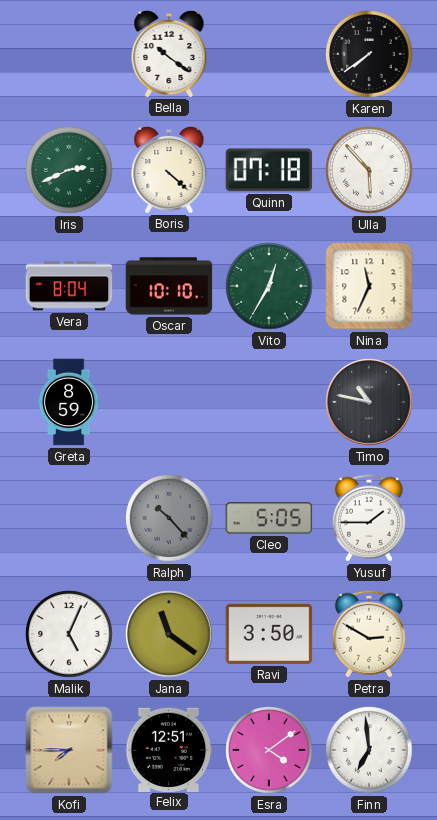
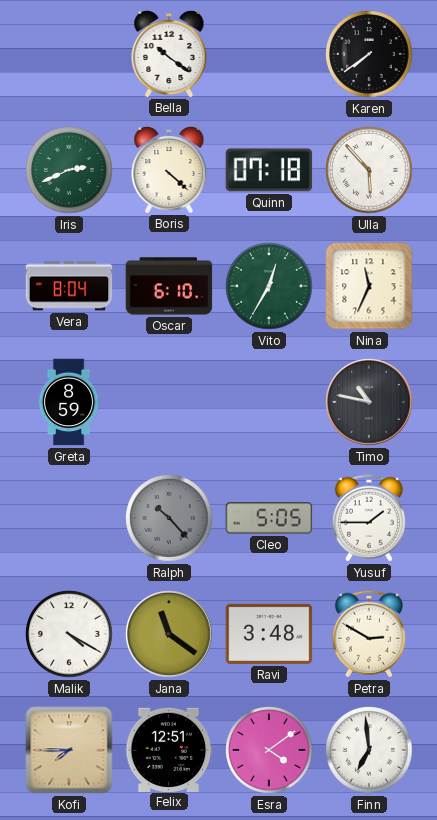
Oscar: 10:10 -> 6:10 (169, 286)
Malik: 5:04 -> 4:20 (69, 634)
Ravi: 3:50 -> 3:48 (269, 634)
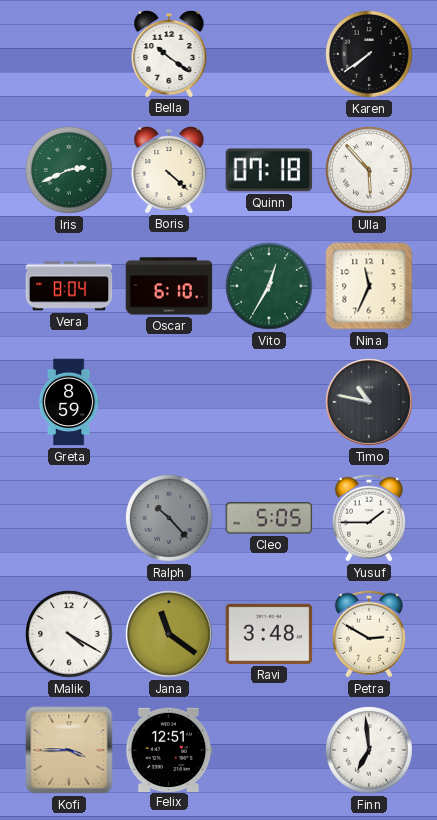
Kofi: 7:45 -> 3:45 (69, 750)
Esra: 4:09 -> none (269, 750)
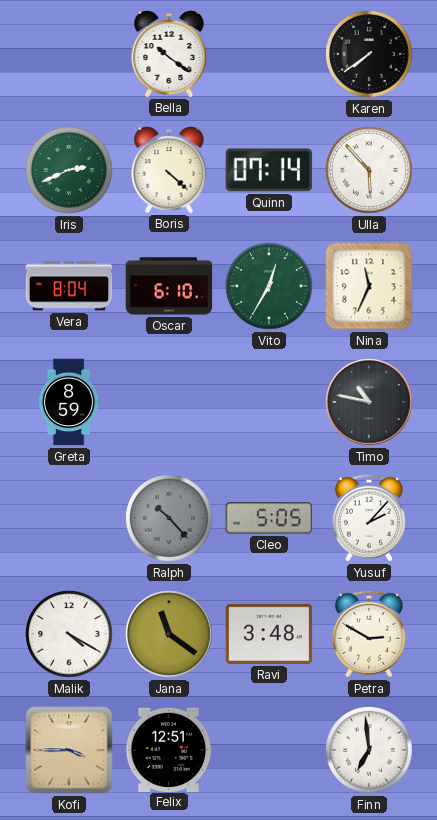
Quinn: 07:18 -> 07:14 (269, 170)
Yusuf: 1:45 -> 2:07 (369, 518)
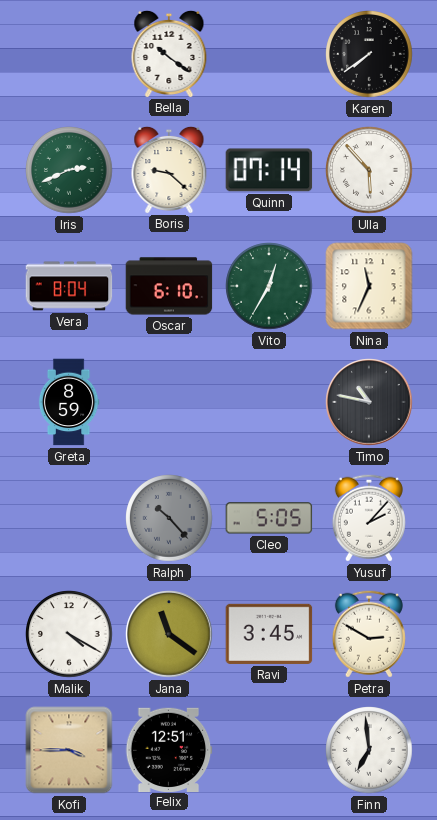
Boris: 4:22 -> 9:22 (169, 169)
Ravi: 3:48 -> 3:45 (269, 634)
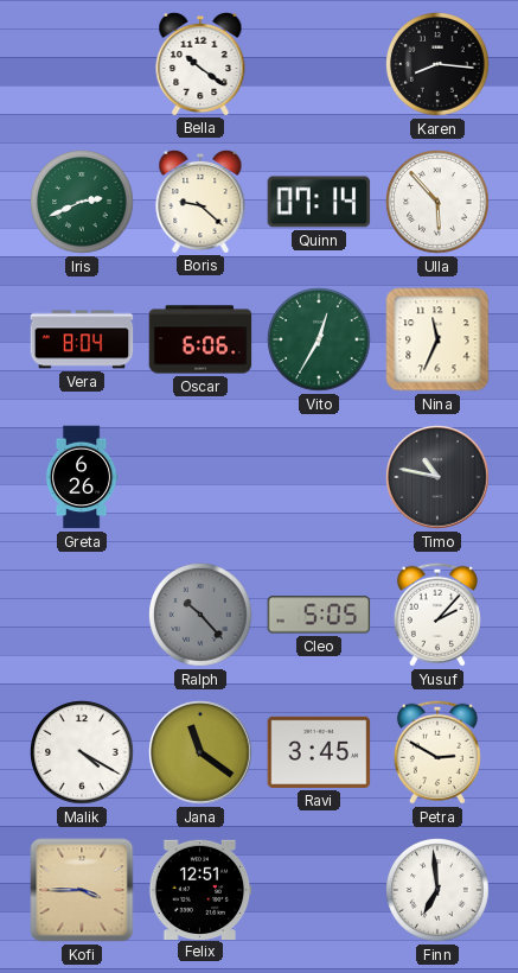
Karen: 7:39 -> 8:16 (437, 64)
Oscar: 6:10 -> 6:06 (200, 339)
Greta: 8:59 -> 6:26 (82, 477)
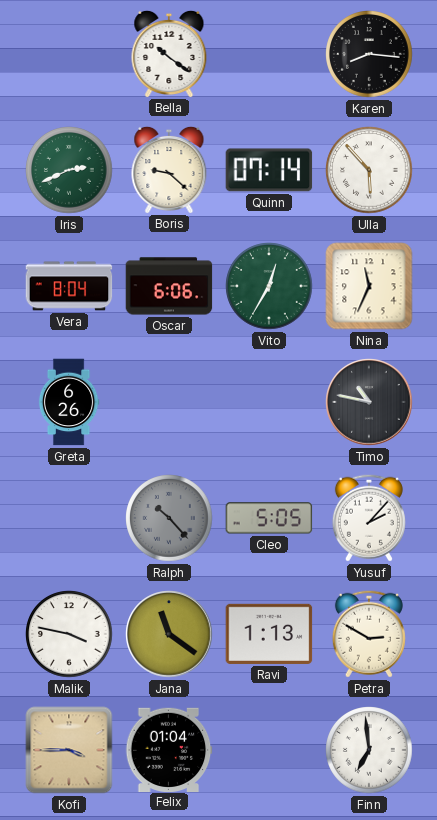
Malik: 4:20 -> 3:47 (69, 634)
Ravi: 3:45 -> 1:13 (269, 634)
Felix: 12:51 -> 01:04 (169, 749)
